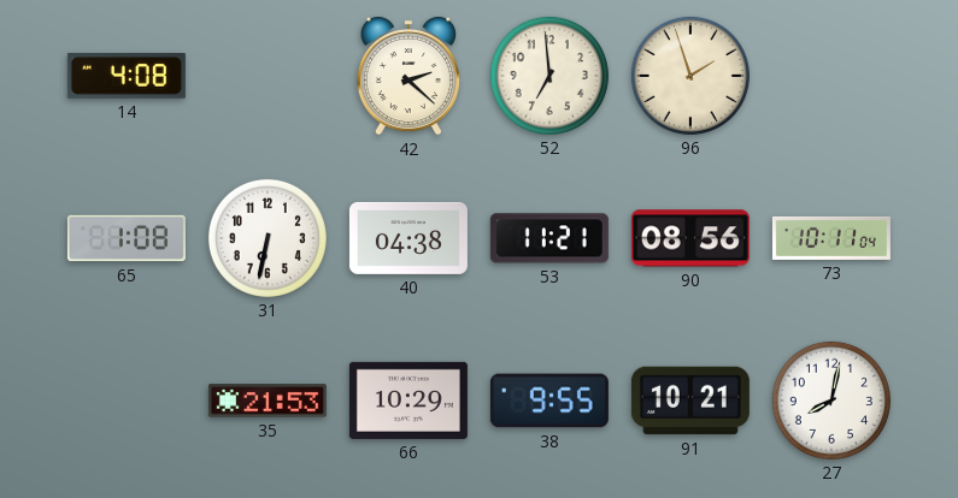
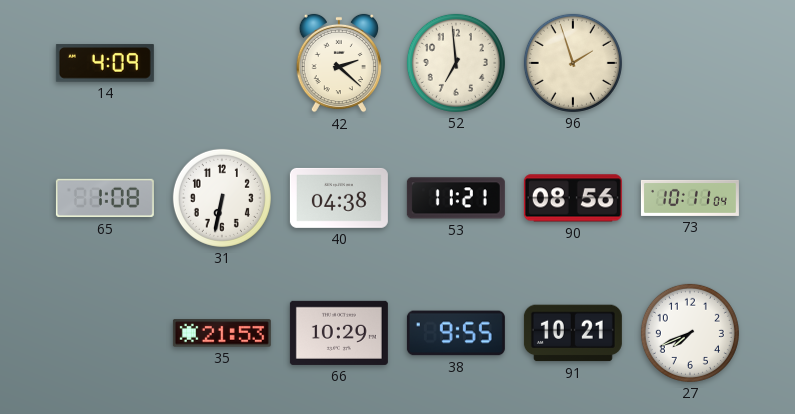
14: 4:08 -> 4:09 (105, 63)
27: 8:02 -> 7:41 (690, 333)
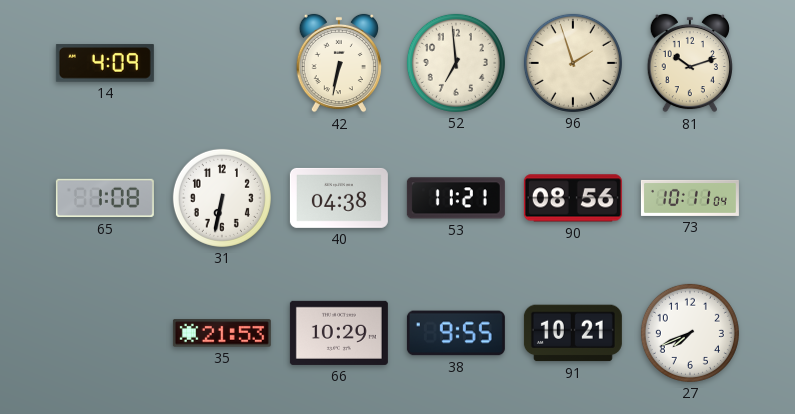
42: 2:22 -> 6:32 (339, 63)
81: none -> 10:12 (690, 63)
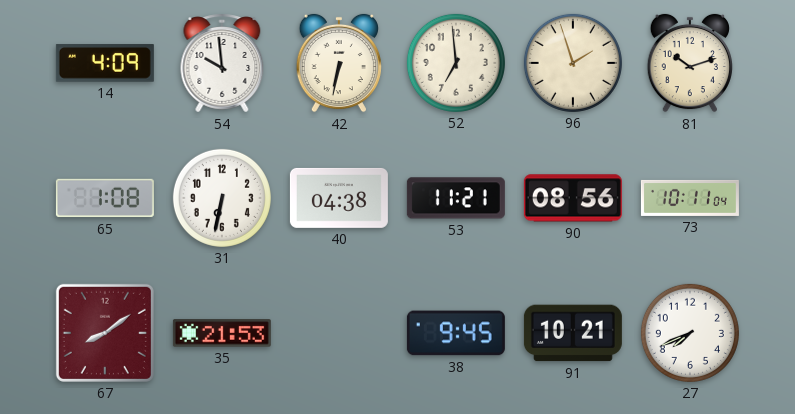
54: none -> 9:59 (222, 63)
67: none -> 8:09 (105, 333)
66: 10:29 -> none (339, 333)
38: 9:55 -> 9:45 (456, 333)
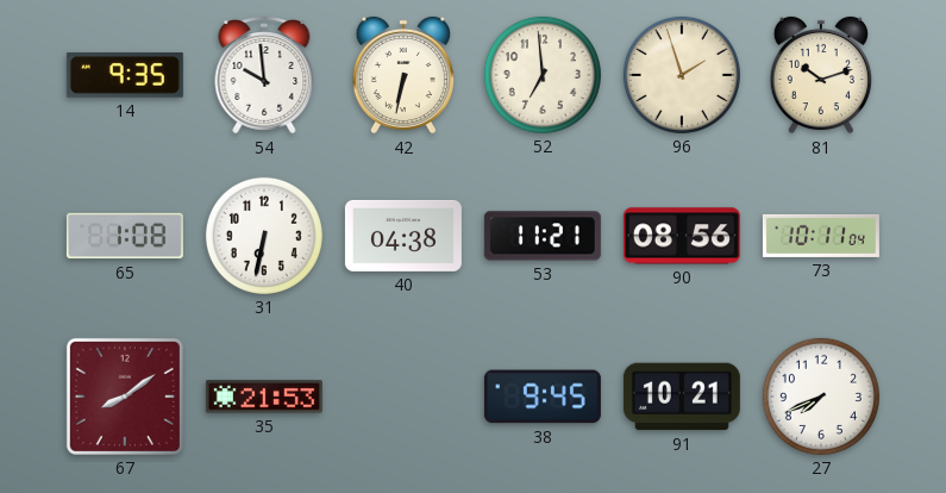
14: 4:09 -> 9:35 (125, 75)
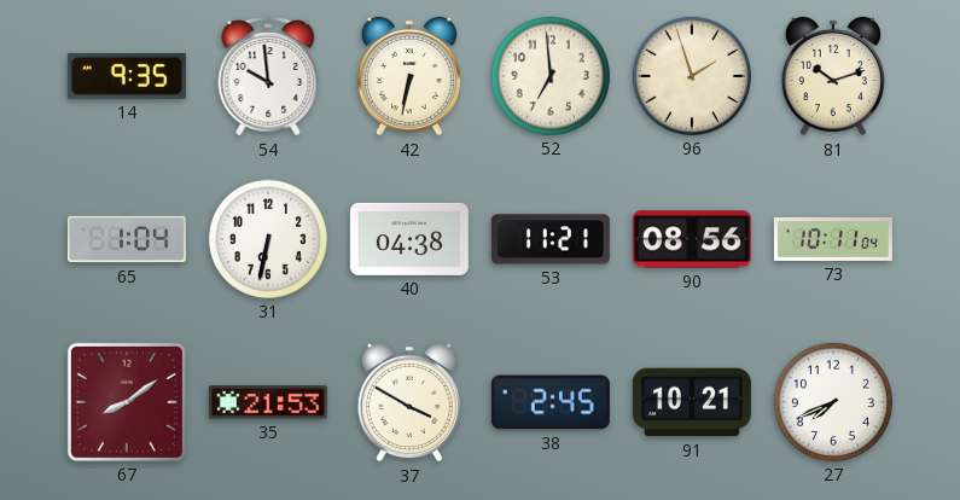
65: 1:08 -> 1:04 (127, 239)
37: none -> 3:50 (409, 402)
38: 9:45 -> 2:45 (551, 402)
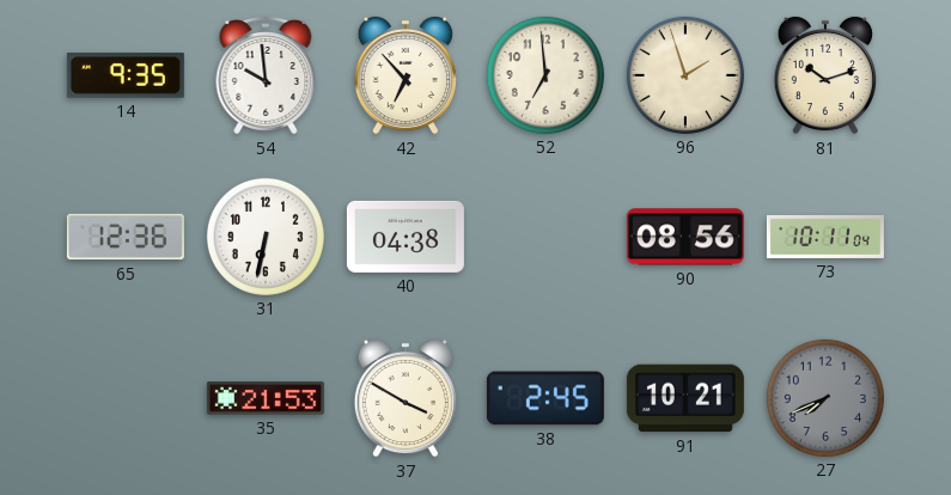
42: 6:32 -> 6:53 (406, 75)
65: 1:04 -> 12:36 (126, 237)
53: 11:21 -> none (551, 239)
67: 8:09 -> none (127, 402)
27 dial: white -> grey (825, 398)
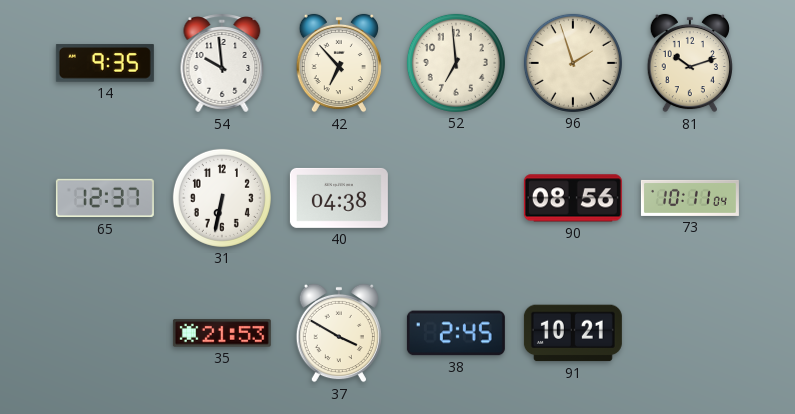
65: 12:36 -> 12:37 (105, 198)
27: 7:41 -> none (825, 398)
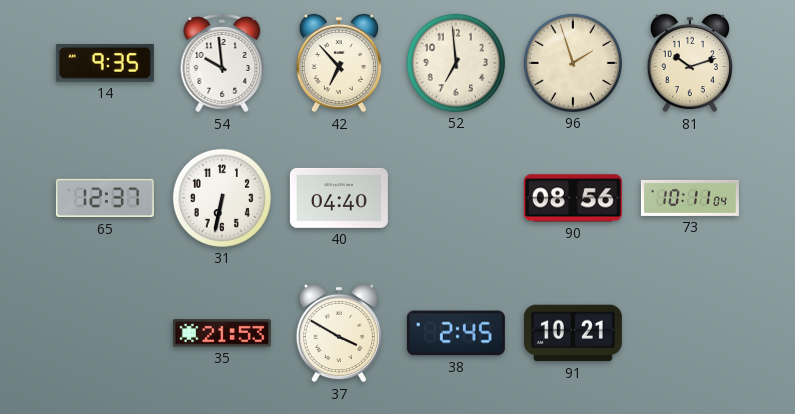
40: 04:38 -> 04:40 (339, 198)
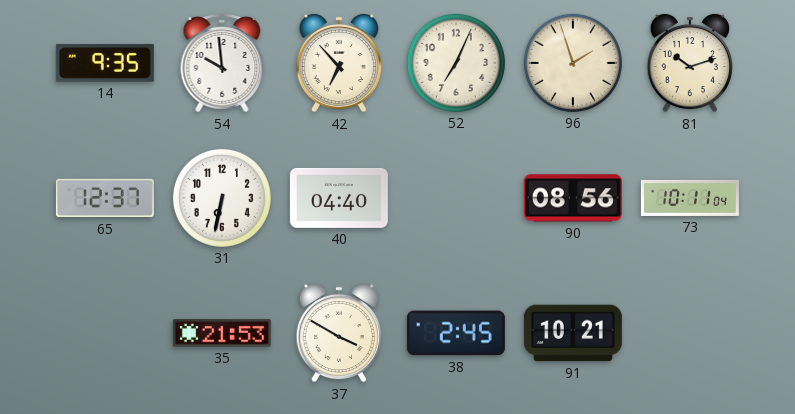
52: 6:59 -> 7:04 (456, 63)
